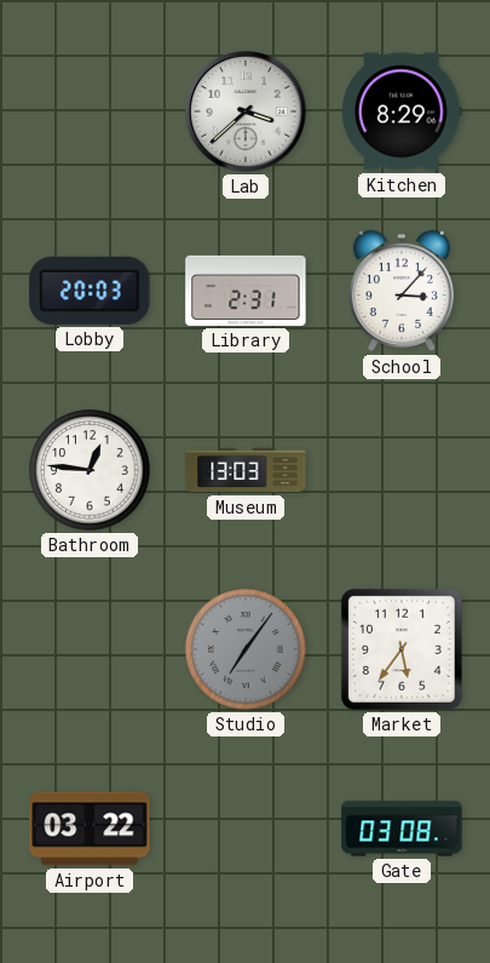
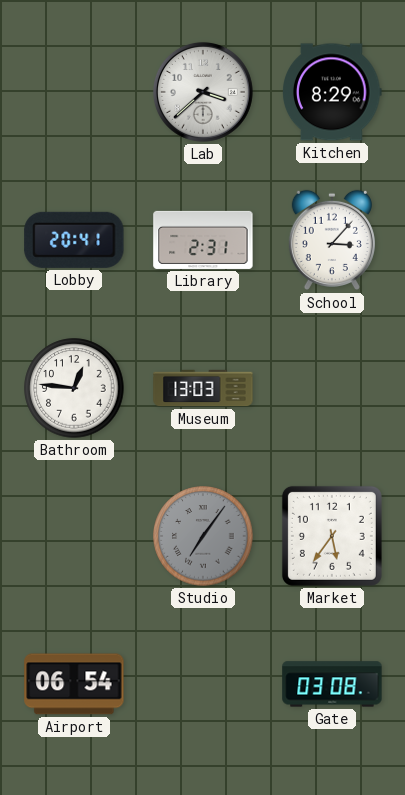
Lobby: 20:03 -> 20:41 (74, 240)
Airport: 03:22 -> 06:54 (74, 684)
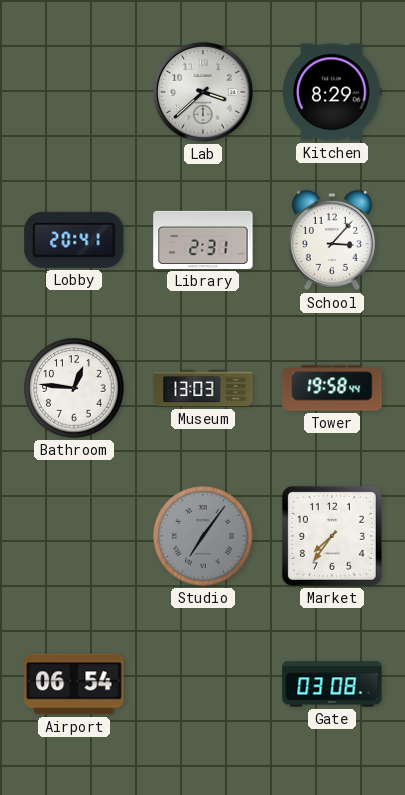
Tower: none -> 19:58 (332, 388)
Market: 5:36 -> 7:36 (332, 536)
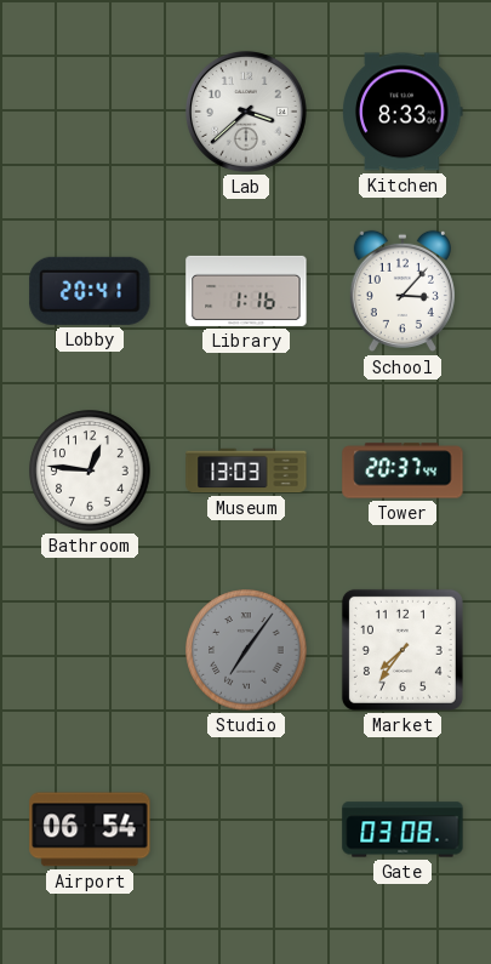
Kitchen: 8:29 -> 8:33 (402, 112)
Library: 2:31 -> 1:16 (246, 291)
Tower: 19:58 -> 20:37 (402, 470)
